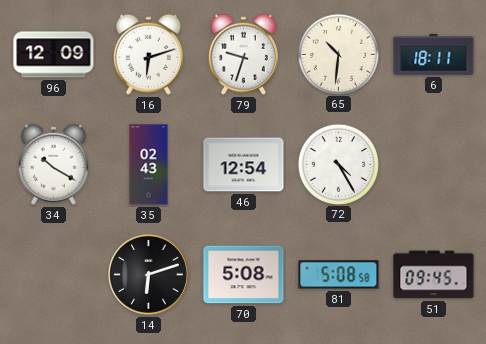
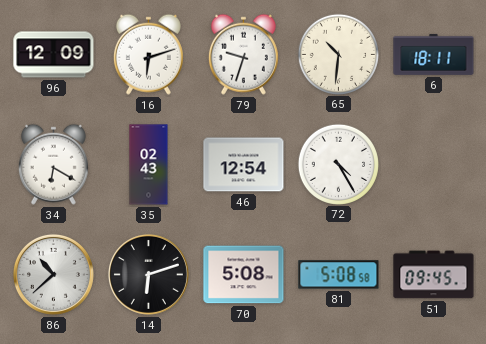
34: 10:20 -> 6:20 (53, 164)
86: none -> 10:38 (53, 274)
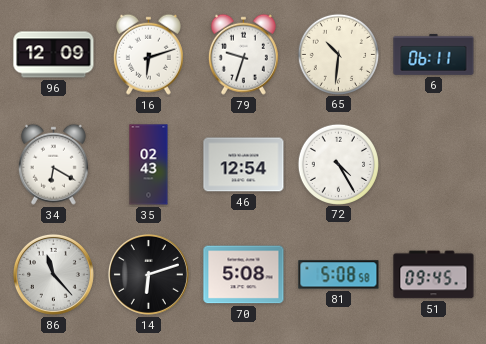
6: 18:11 -> 06:11 (434, 54)
86: 10:38 -> 11:23 (53, 274)
